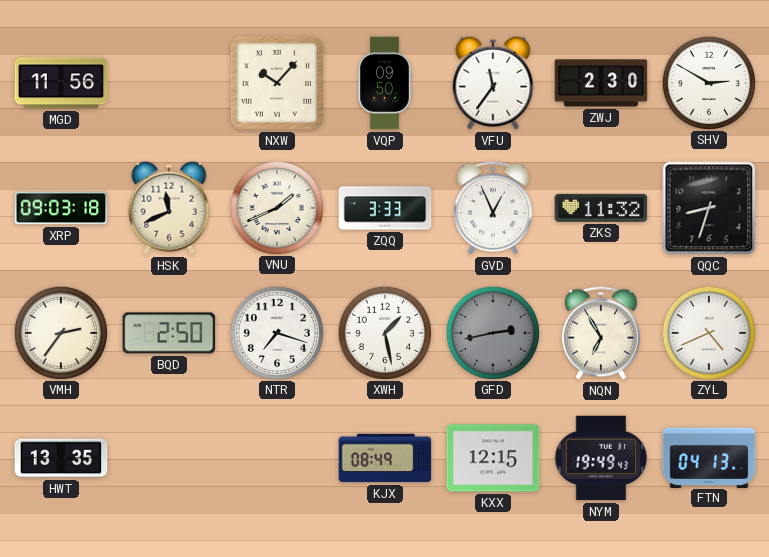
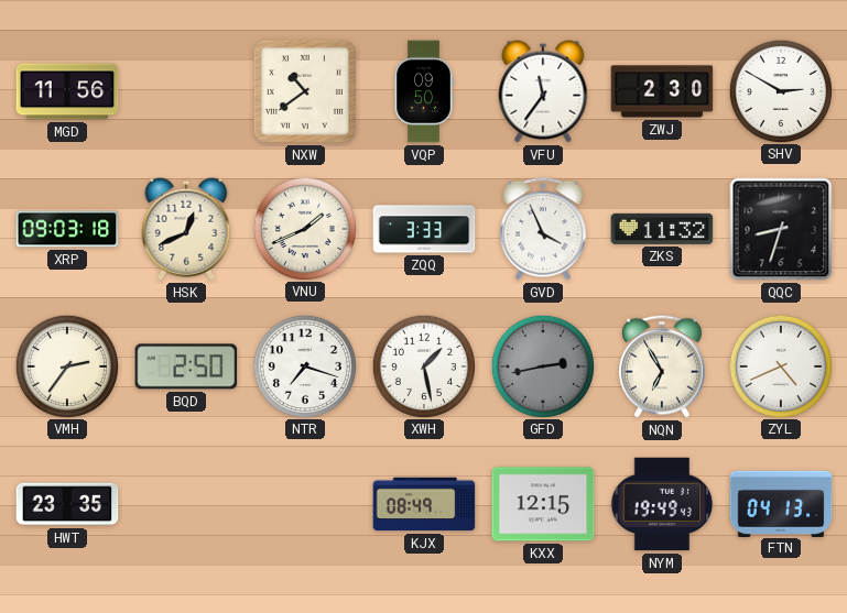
NXW: 10:07 -> 10:39 (305, 91)
HSK: 11:41 -> 12:41 (186, 229)
GVD: 12:56 -> 3:56 (543, 229)
HWT: 13:35 -> 23:35 (67, 504)
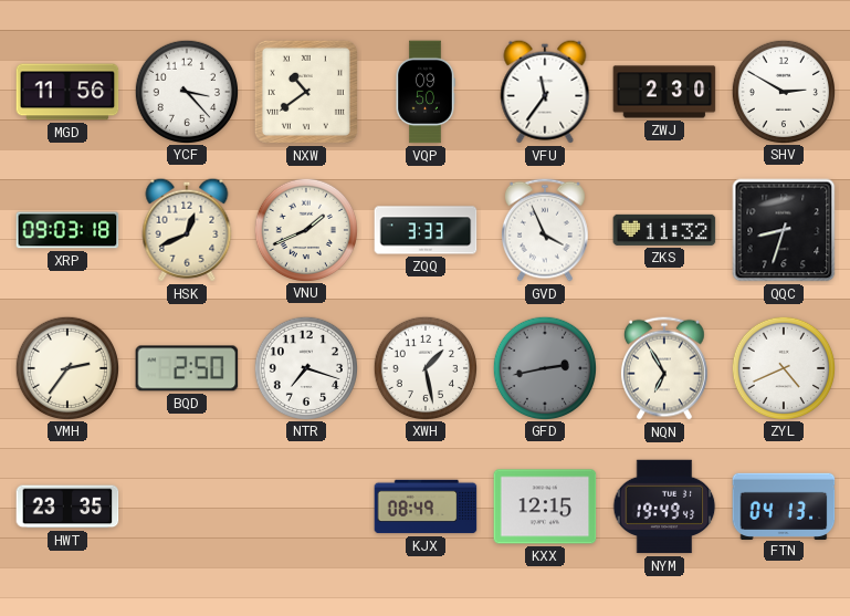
YCF: none -> 3:23 (186, 91)
